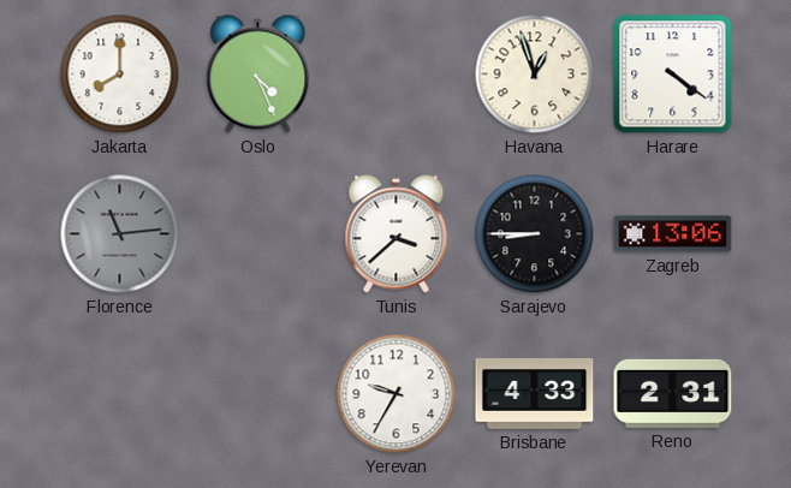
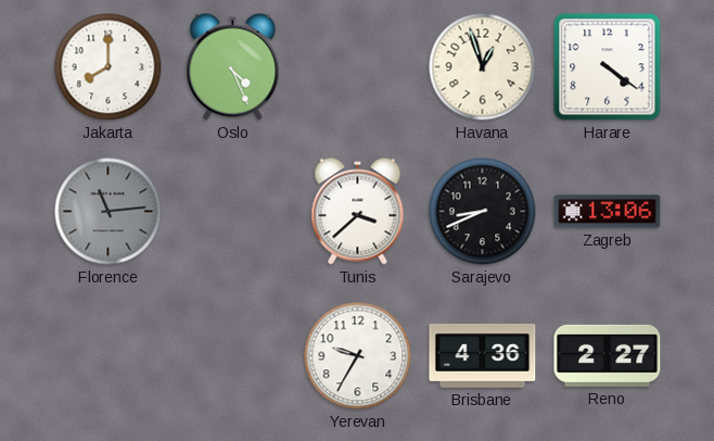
Sarajevo: 8:45 -> 8:41 (483, 212)
Brisbane: 4:33 -> 4:36 (483, 356)
Reno: 2:31 -> 2:27 (608, 355)
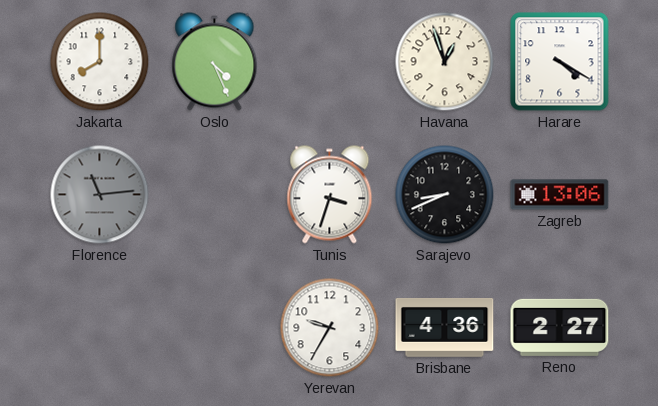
Harare: 4:21 -> 4:20 (560, 62)
Tunis: 3:38 -> 3:33 (330, 195)
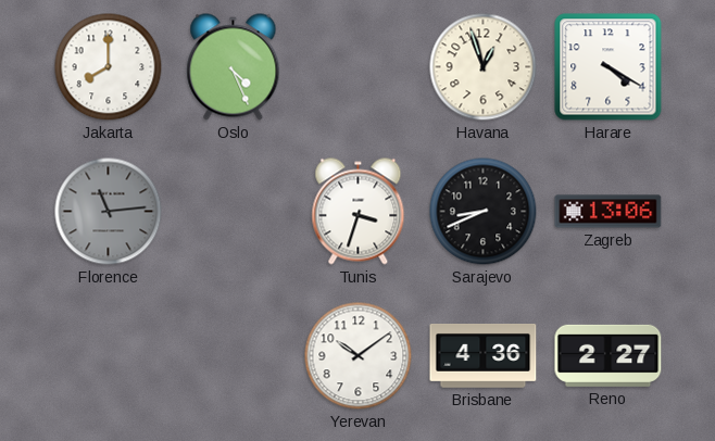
Yerevan: 9:35 -> 10:09 (359, 356)
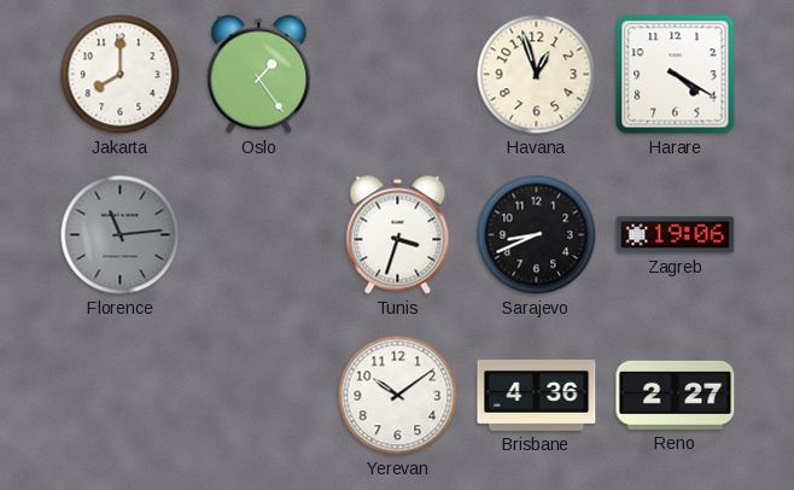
Oslo: 4:26 -> 1:24 (259, 75)
Zagreb: 13:06 -> 19:06 (676, 235)
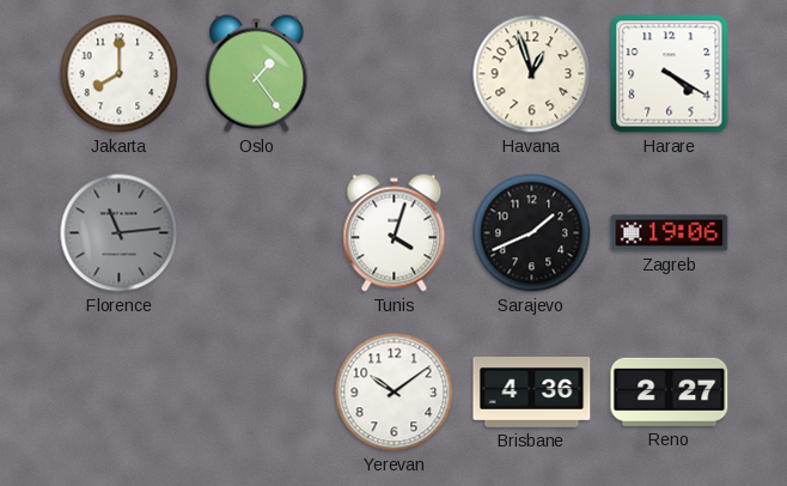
Tunis: 3:33 -> 4:03 (395, 233)
Sarajevo: 8:41 -> 1:41 (532, 233)
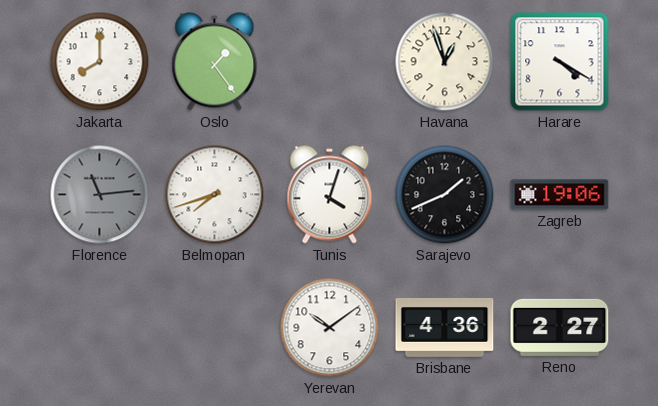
Belmopan: none -> 7:42 (215, 195)
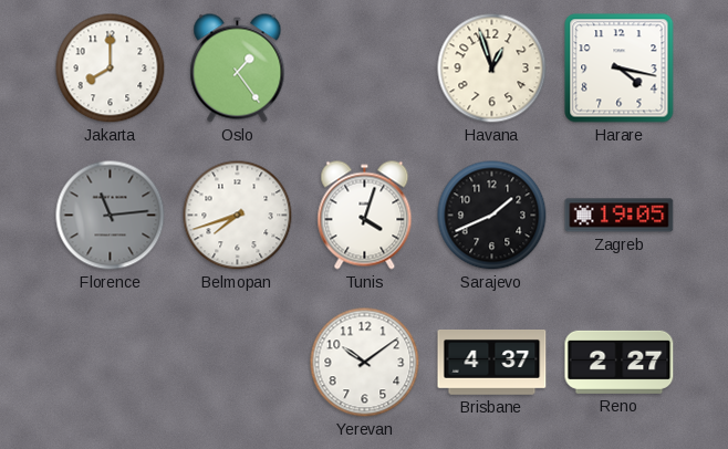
Harare: 4:20 -> 4:17 (620, 69)
Zagreb: 19:06 -> 19:05 (620, 216)
Brisbane: 4:36 -> 4:37 (492, 363)
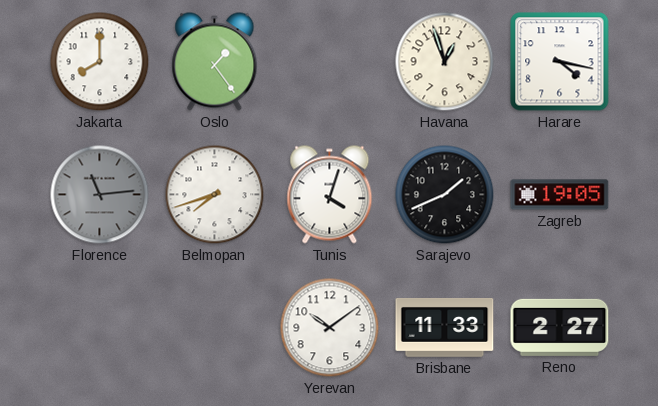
Brisbane: 4:37 -> 11:33 (445, 328)
